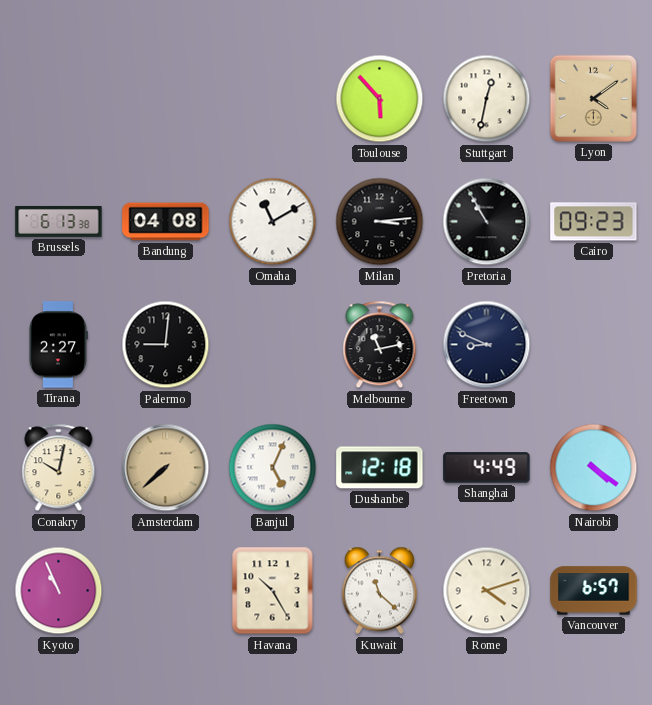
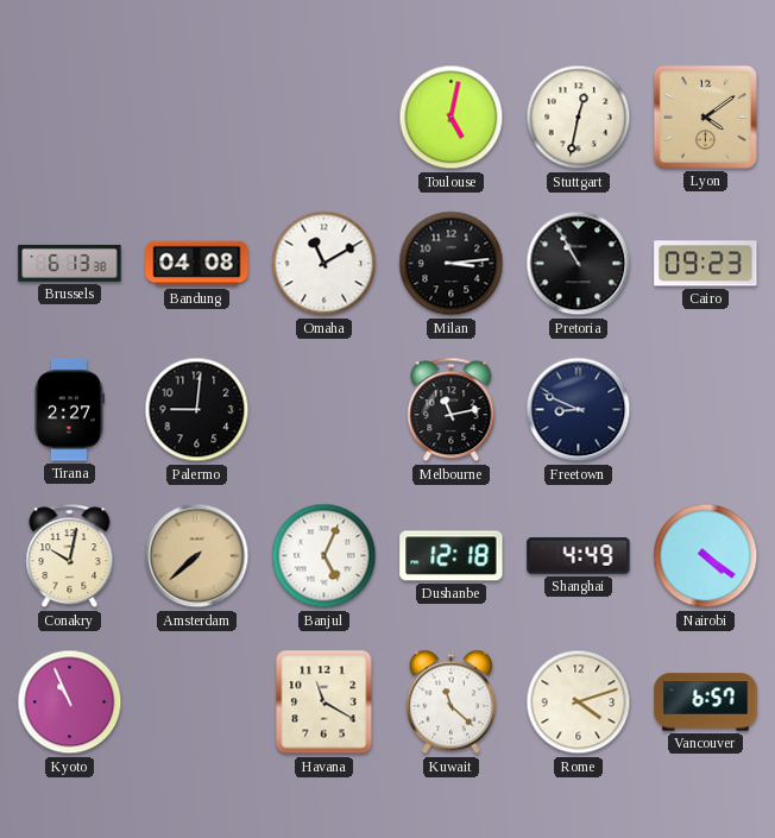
Toulouse: 5:53 -> 5:02 (452, 118)
Havana: 10:25 -> 11:20 (325, 702)
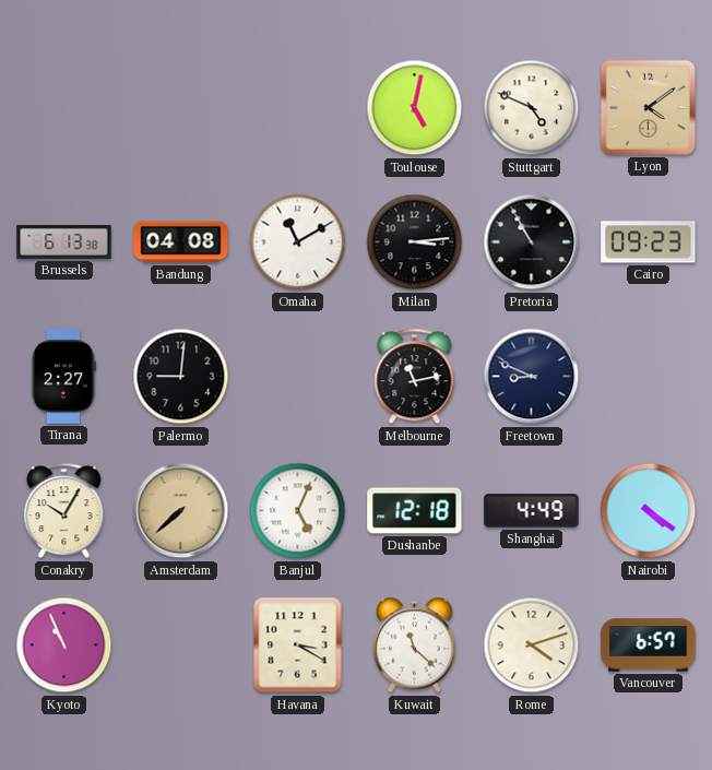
Stuttgart: 12:32 -> 4:49 (532, 108)
Conakry: 10:02 -> 10:05 (64, 511)
Havana: 11:20 -> 3:20 (298, 645)
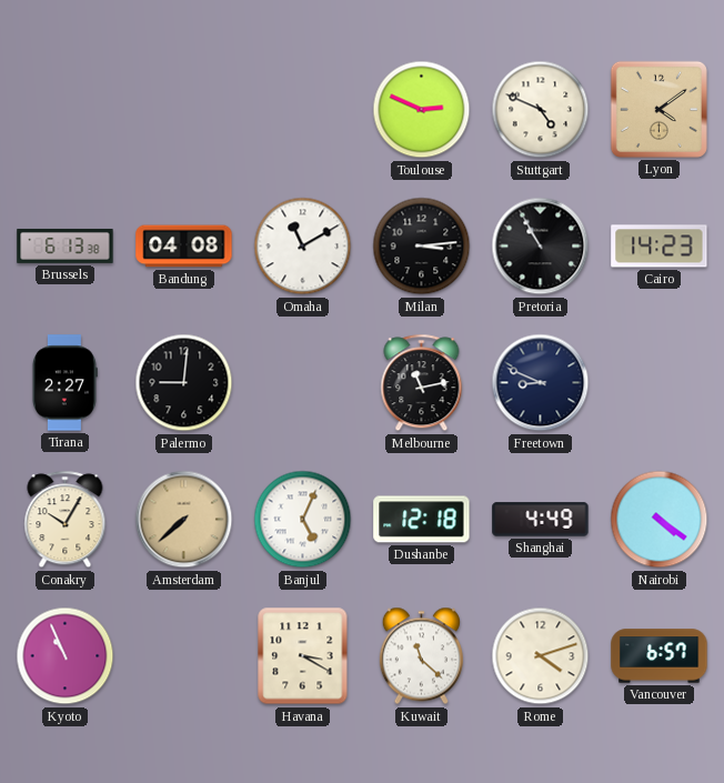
Toulouse: 5:02 -> 2:49 (422, 110)
Cairo: 09:23 -> 14:23 (660, 247)
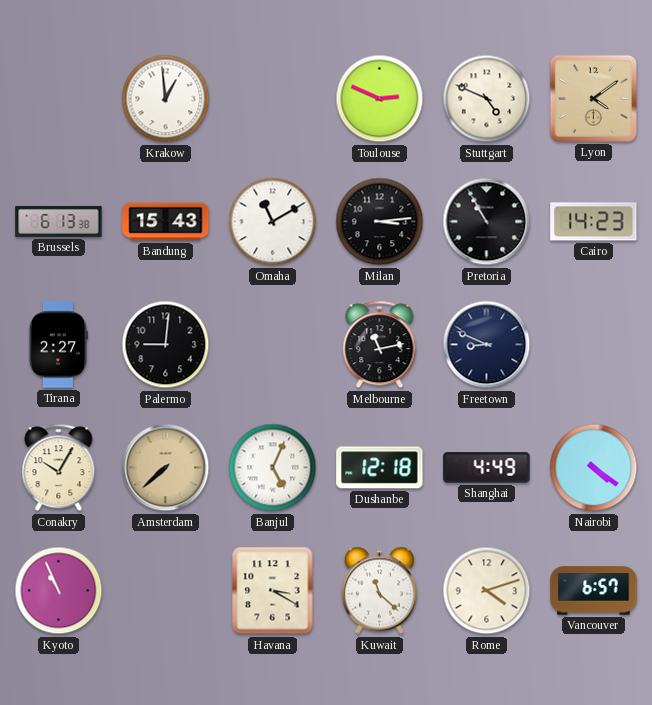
Krakow: none -> 12:59 (166, 99)
Bandung: 04:08 -> 15:43 (166, 222)
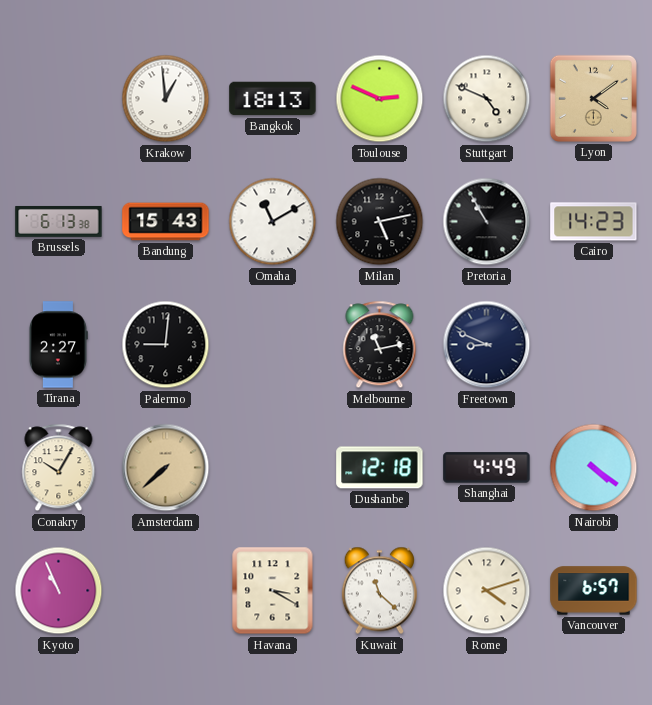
Bangkok: none -> 18:13 (273, 99)
Milan: 3:14 -> 5:13 (380, 222)
Banjul: 5:04 -> none (273, 468)
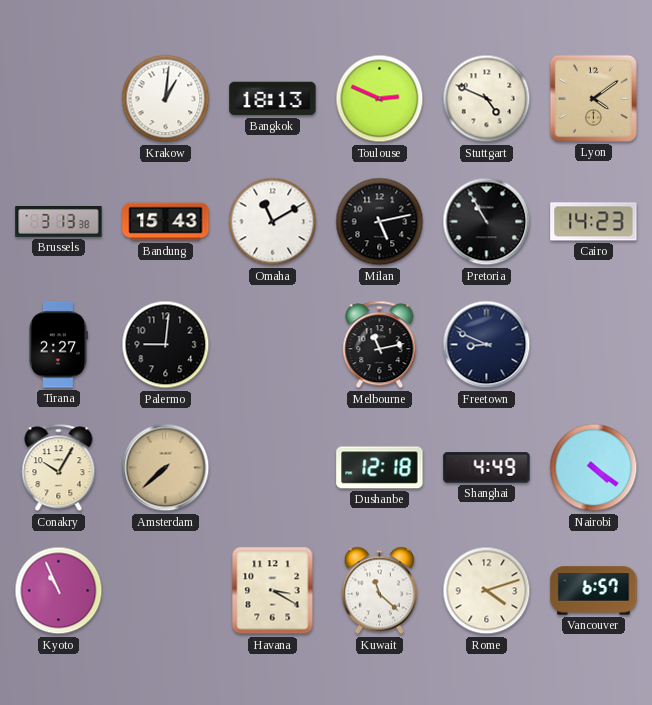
Krakow: 12:59 -> 1:01 (166, 99)
Brussels: 6:13 -> 3:13 (59, 221)
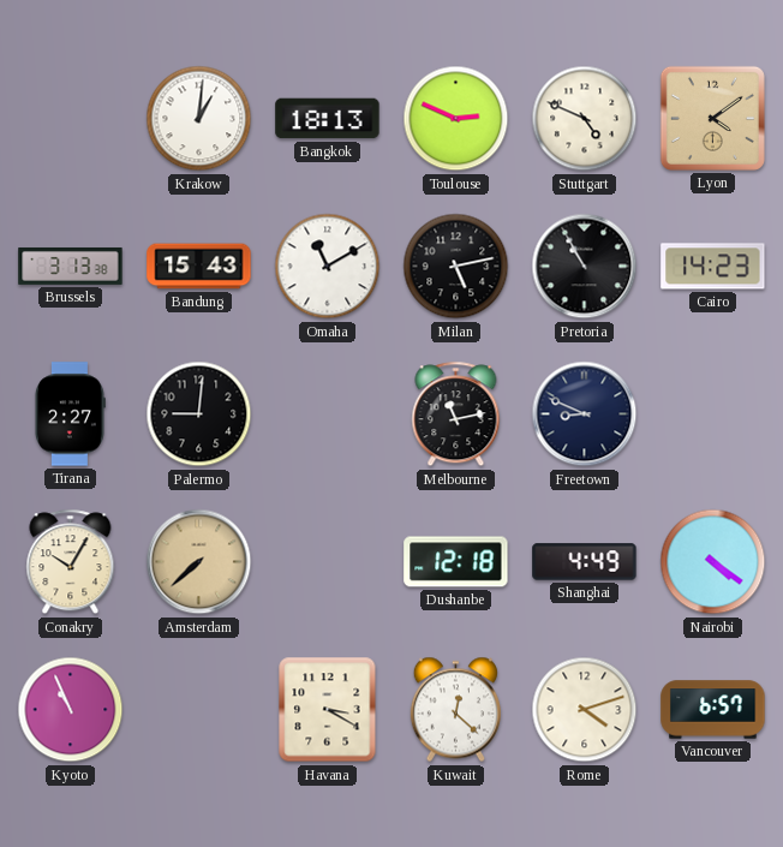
Kuwait: 11:22 -> 12:22 (455, 710)
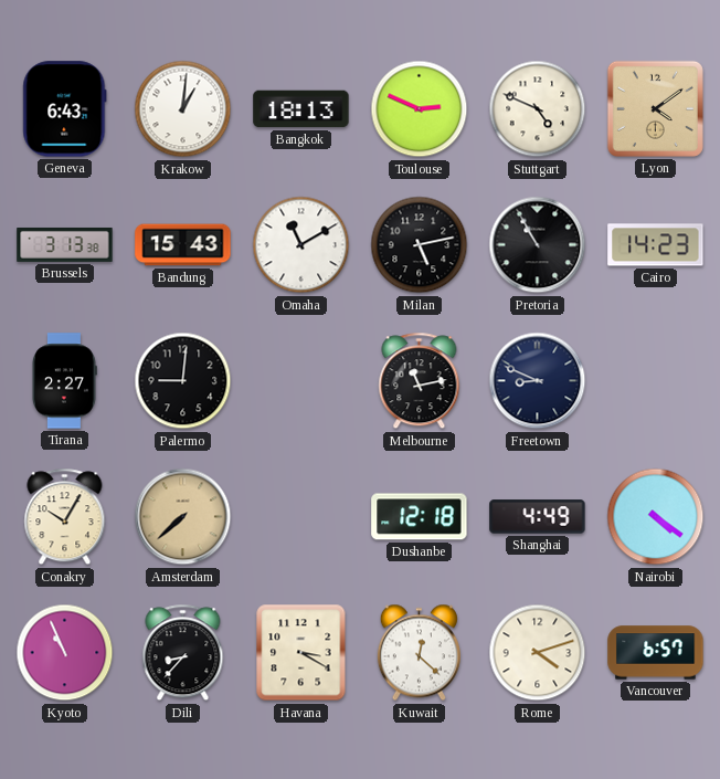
Geneva: none -> 6:43 (65, 109)
Dili: none -> 8:37 (183, 653)
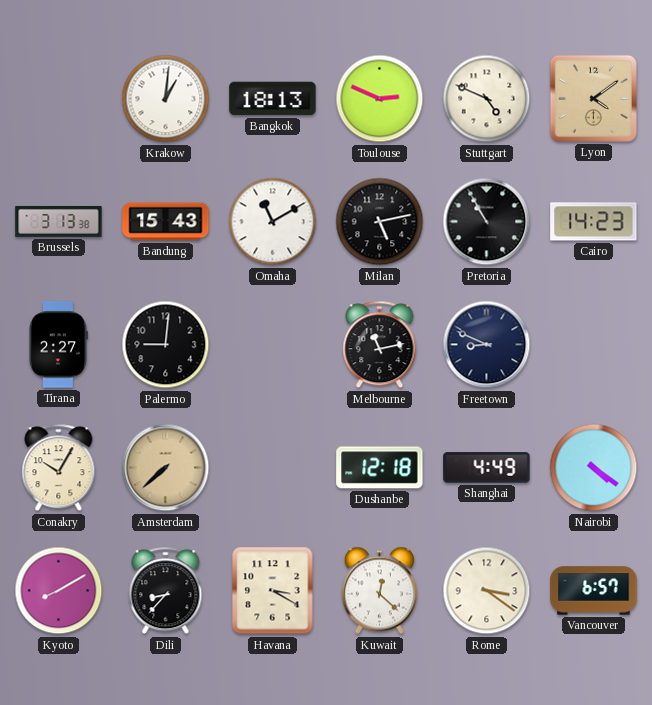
Geneva: 6:43 -> none (65, 109)
Kyoto: 10:56 -> 8:10 (59, 591)
Rome: 4:12 -> 3:21 (487, 591)
